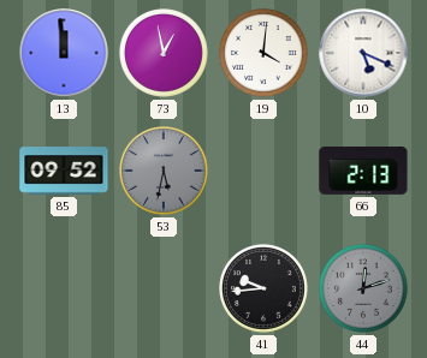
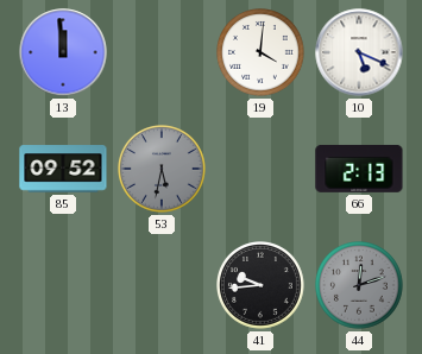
73: 12:58 -> none (165, 54)
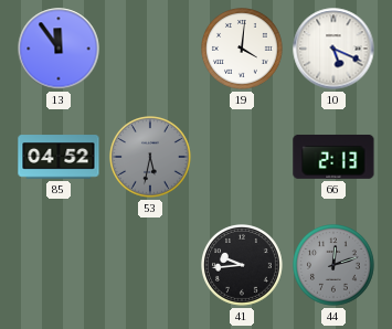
13: 11:59 -> 11:54 (59, 49)
85: 09:52 -> 04:52 (59, 157)
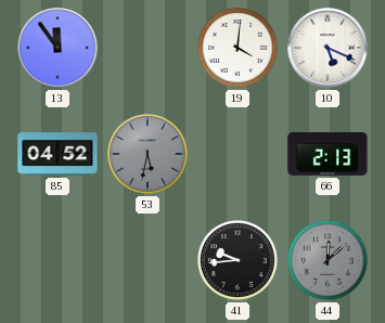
44: 12:12 -> 12:08 (329, 261)
